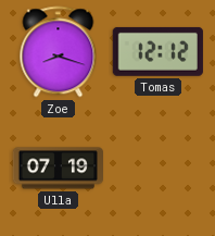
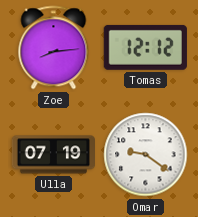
Zoe: 8:18 -> 8:14 (54, 48)
Omar: none -> 9:21 (146, 155)
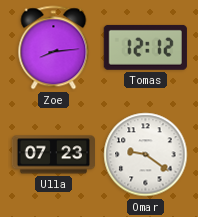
Ulla: 07:19 -> 07:23 (53, 155)
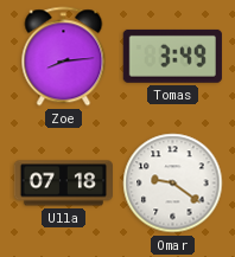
Tomas: 12:12 -> 3:49 (172, 56)
Ulla: 07:23 -> 07:18 (63, 184)
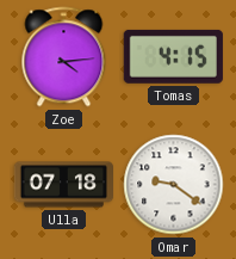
Zoe: 8:14 -> 4:14 (64, 57)
Tomas: 3:49 -> 4:15 (173, 56)
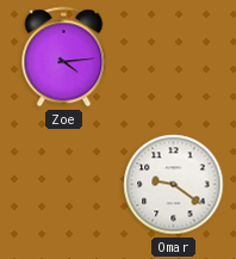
Tomas: 4:15 -> none (173, 56)
Ulla: 07:18 -> none (63, 185)
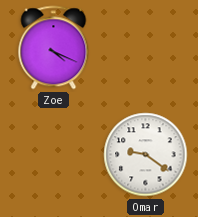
Zoe: 4:14 -> 4:19 (54, 48)
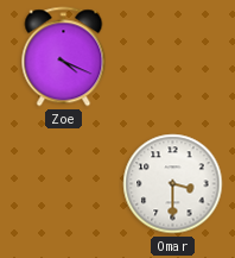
Omar: 9:21 -> 3:30 (173, 184)
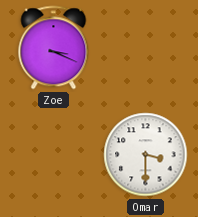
Zoe: 4:19 -> 3:19 (54, 48)
